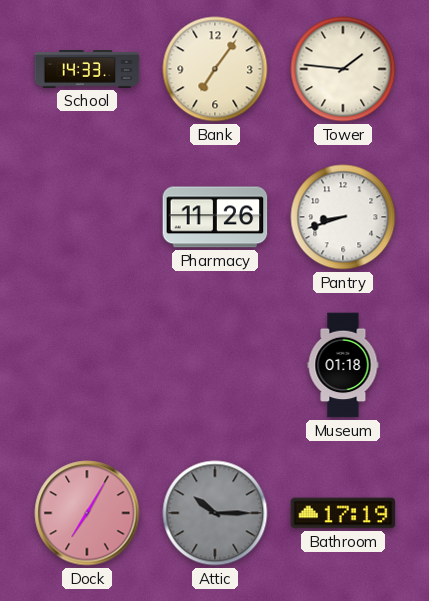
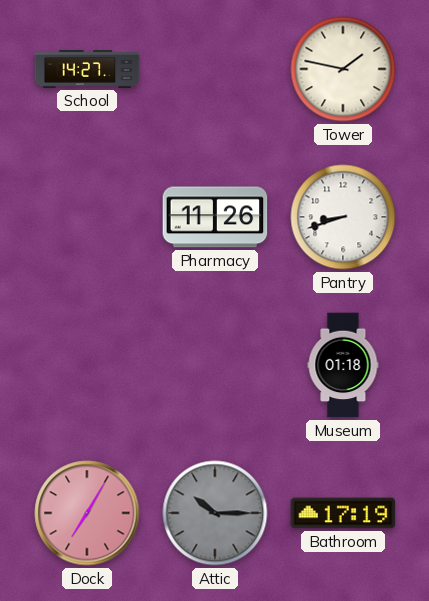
School: 14:33 -> 14:27 (87, 69)
Bank: 7:06 -> none (215, 69)
Tower: 1:46 -> 1:47 (343, 69)
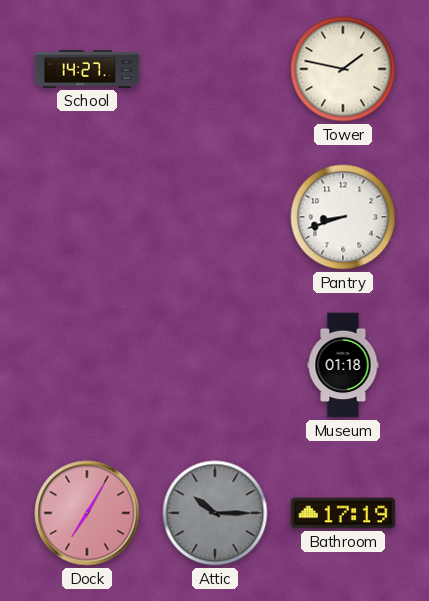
Pharmacy: 11:26 -> none (215, 217)
